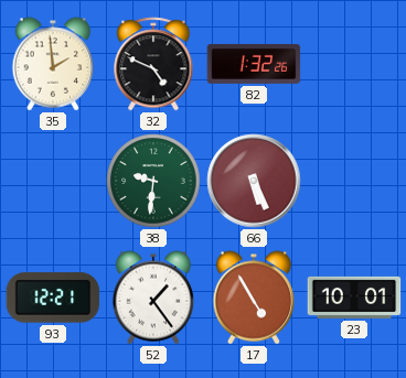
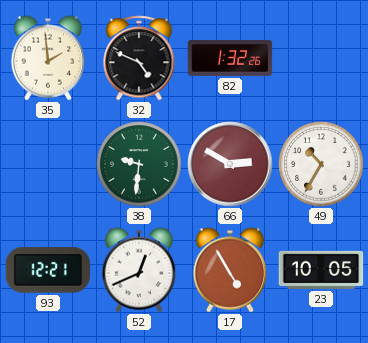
66: 5:26 -> 2:50 (230, 164)
49: none -> 10:35 (321, 164)
52: 1:24 -> 12:41 (139, 270)
23: 10:01 -> 10:05 (321, 270)
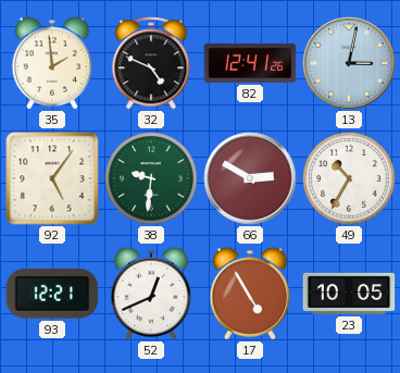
82: 1:32 -> 12:41 (250, 63)
13: none -> 3:02 (349, 63)
92: none -> 5:06 (52, 178)
